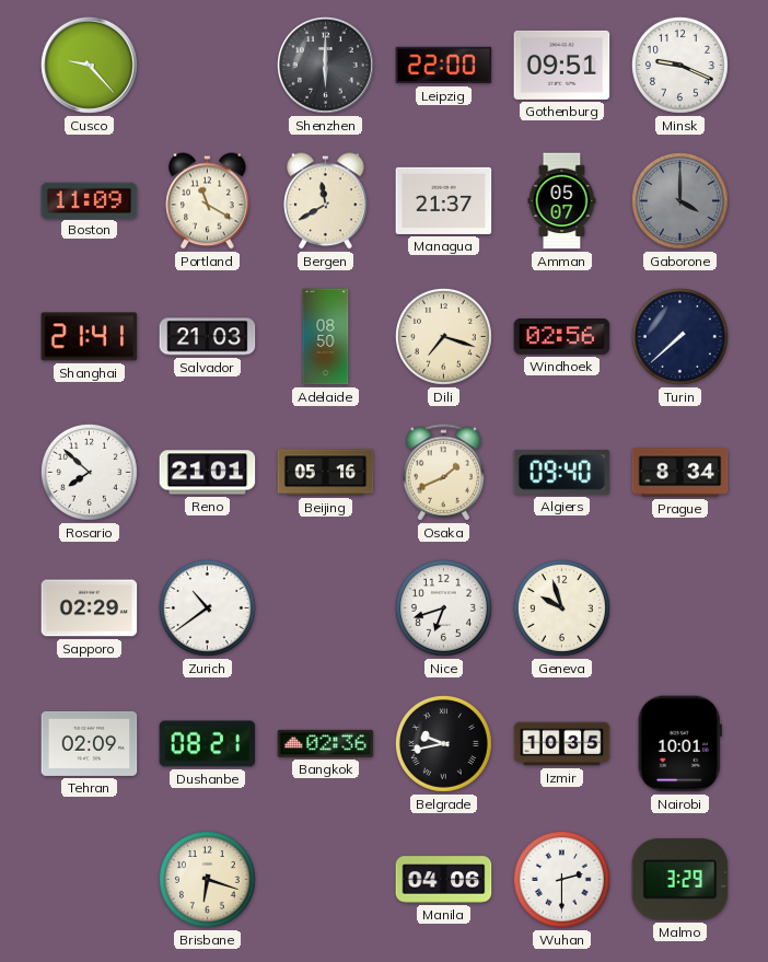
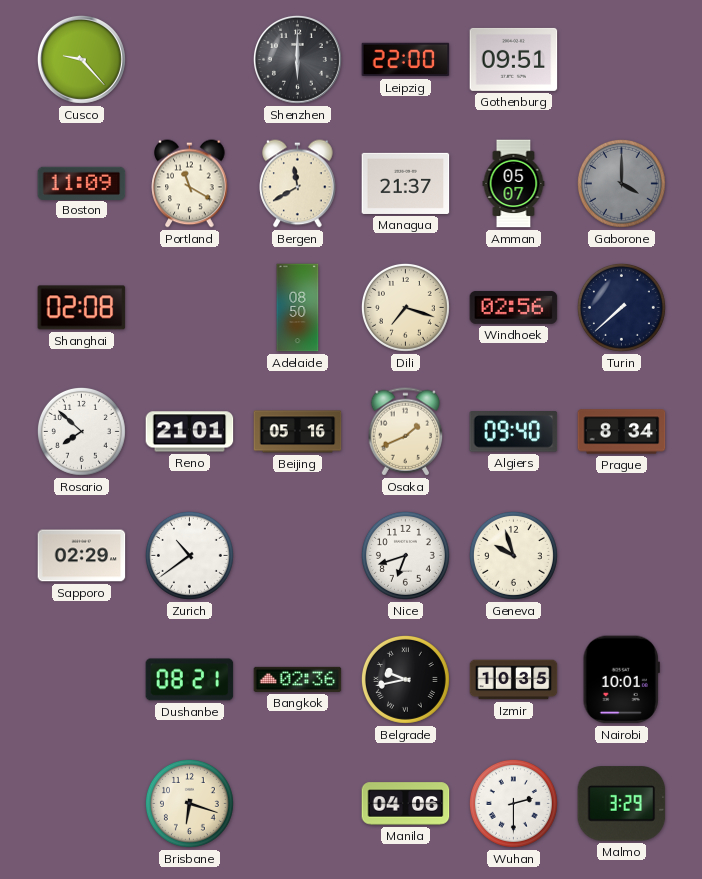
Minsk: 9:19 -> none (679, 65)
Shanghai: 21:41 -> 02:08 (82, 308)
Salvador: 21:03 -> none (208, 337)
Tehran: 02:09 -> none (90, 743)
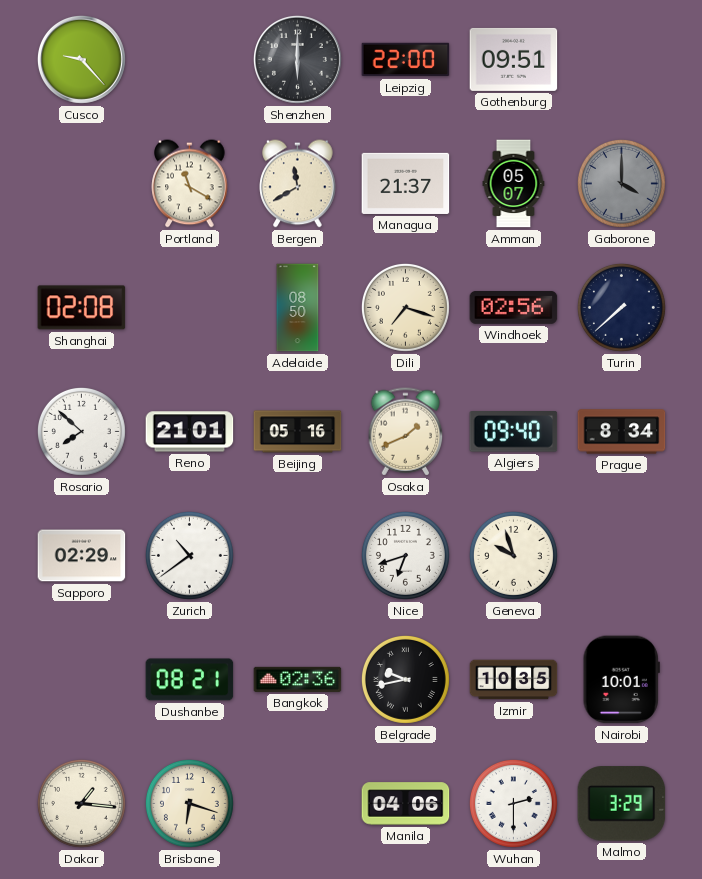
Boston: 11:09 -> none (82, 183)
Dakar: none -> 1:16 (81, 803)
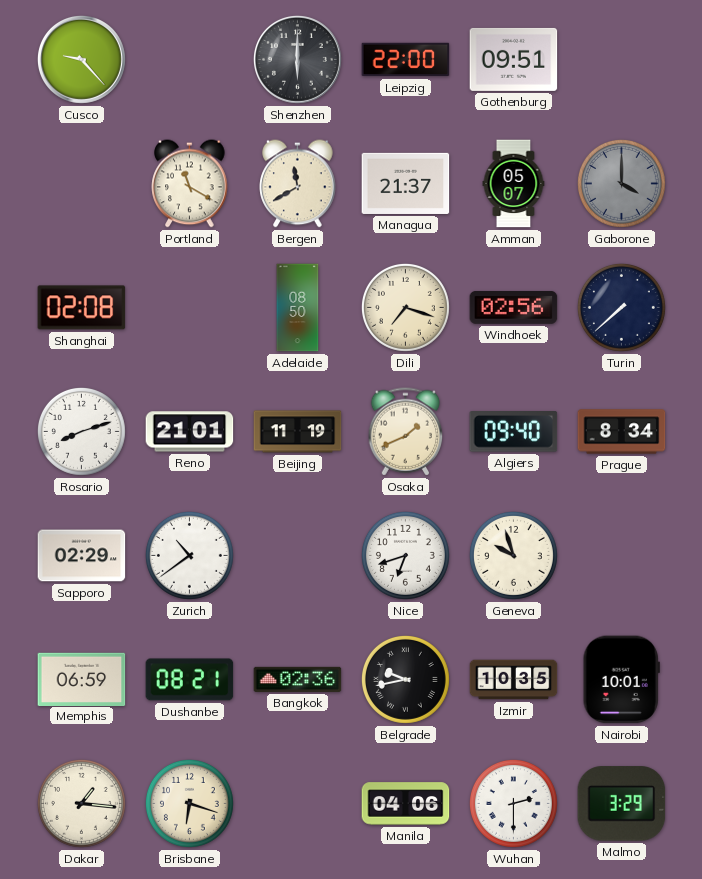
Rosario: 7:52 -> 8:12 (81, 431)
Beijing: 05:16 -> 11:19 (298, 432)
Memphis: none -> 06:59 (82, 679)
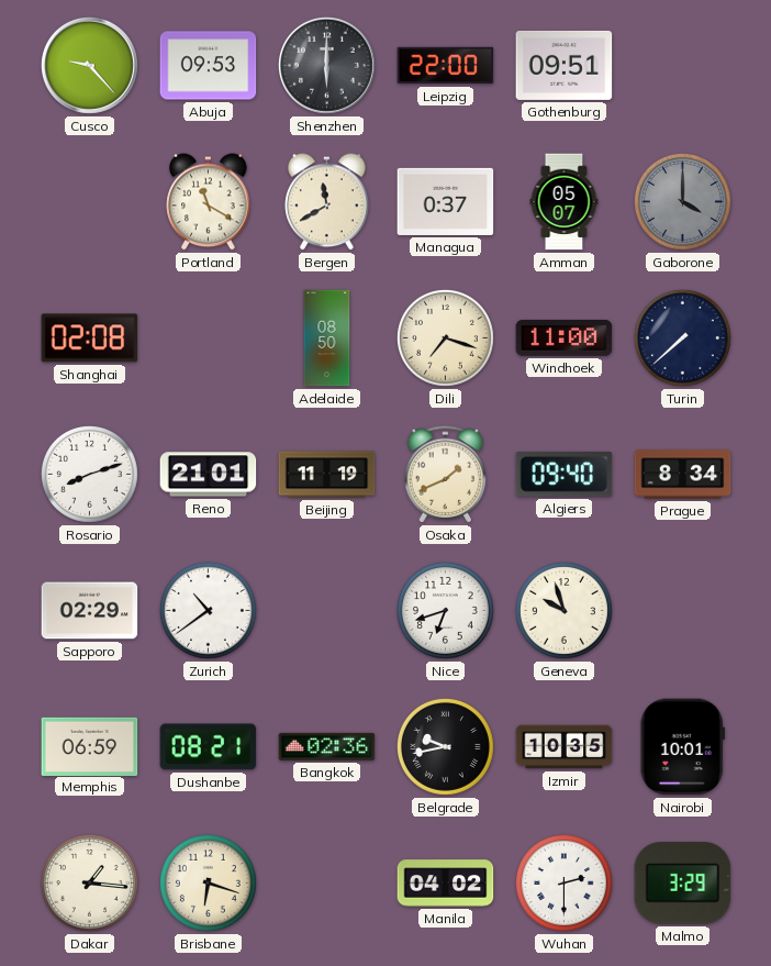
Abuja: none -> 09:53 (209, 66)
Managua: 21:37 -> 0:37 (446, 201)
Windhoek: 02:56 -> 11:00 (565, 337)
Manila: 04:06 -> 04:02 (446, 884)
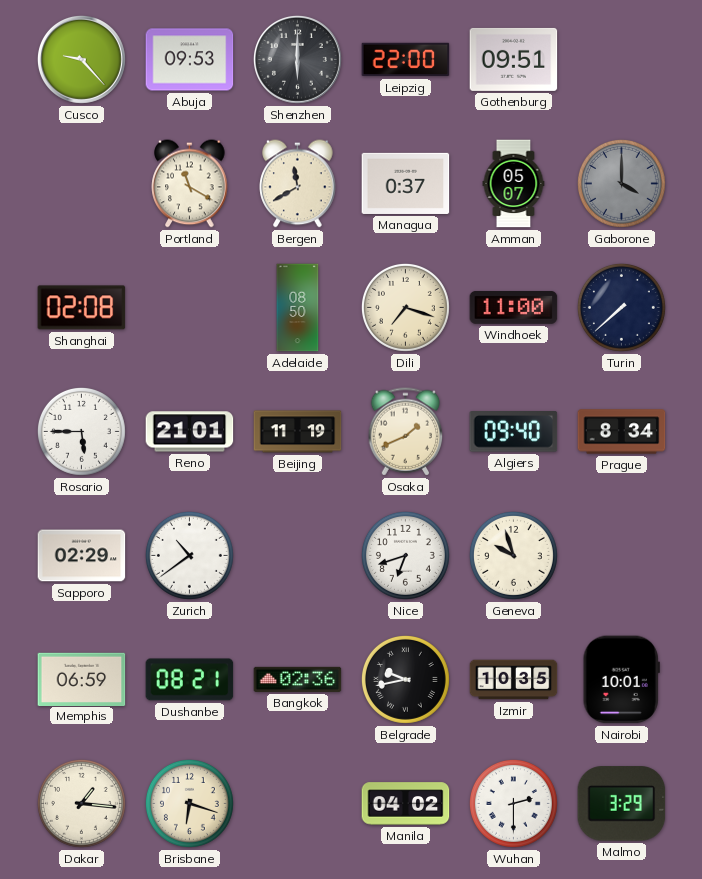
Rosario: 8:12 -> 5:45 (81, 431)
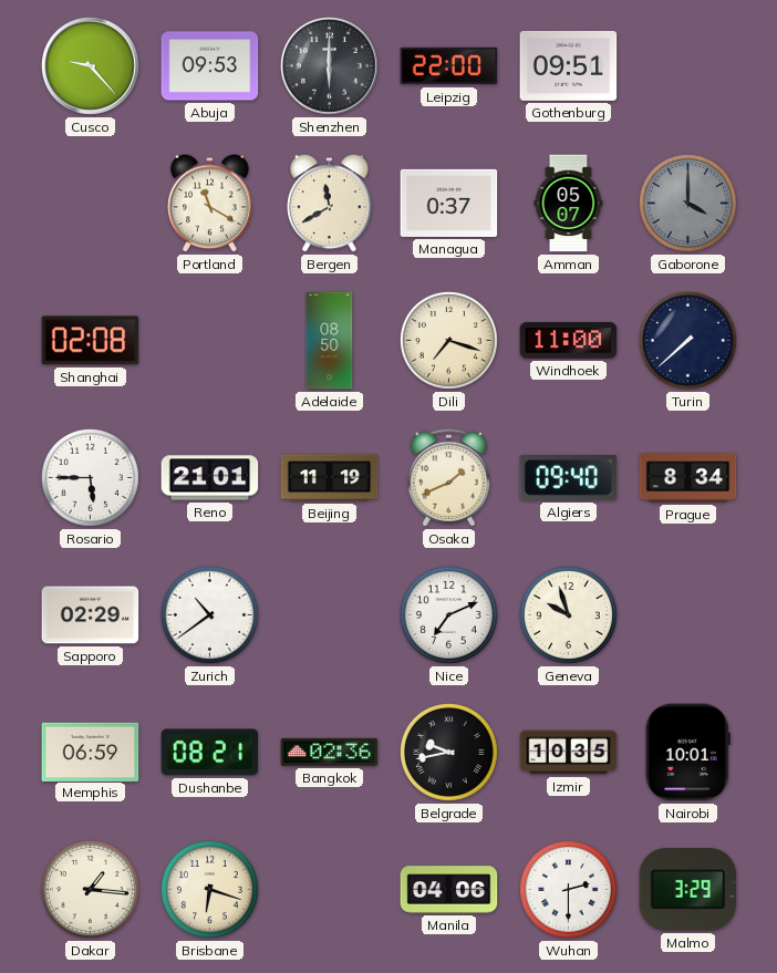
Nice: 6:42 -> 7:11 (448, 614)
Manila: 04:02 -> 04:06 (449, 890)
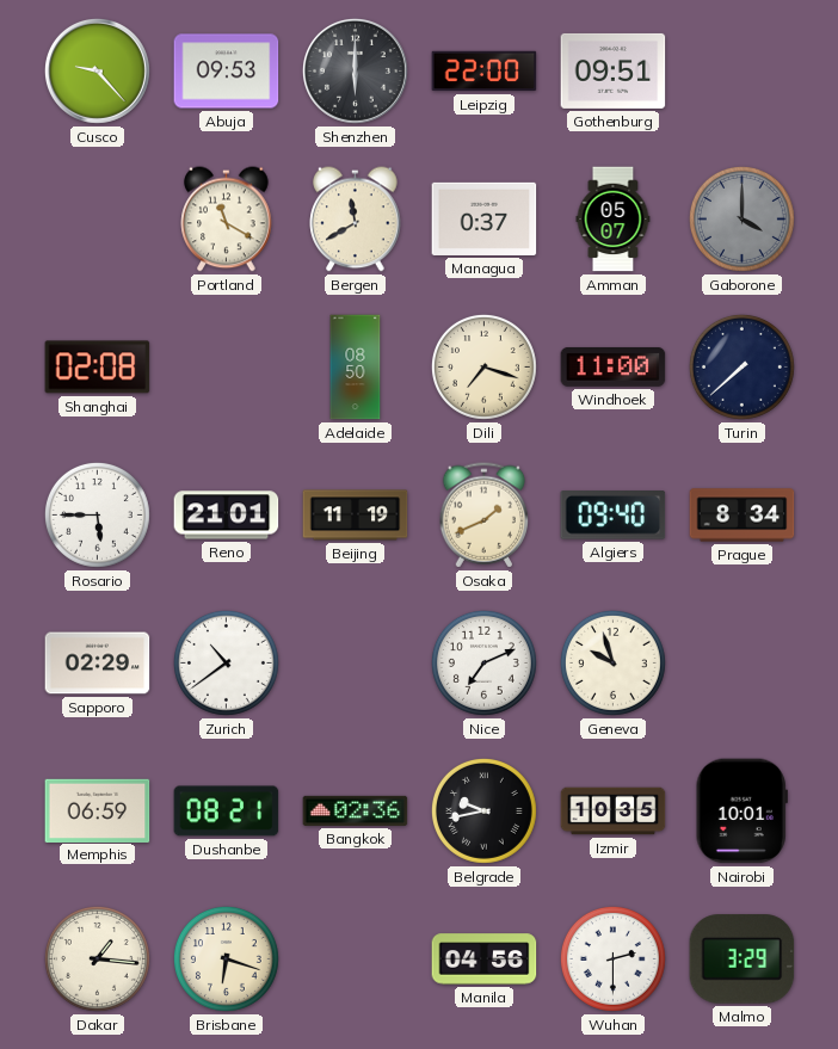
Manila: 04:06 -> 04:56 (485, 959)
